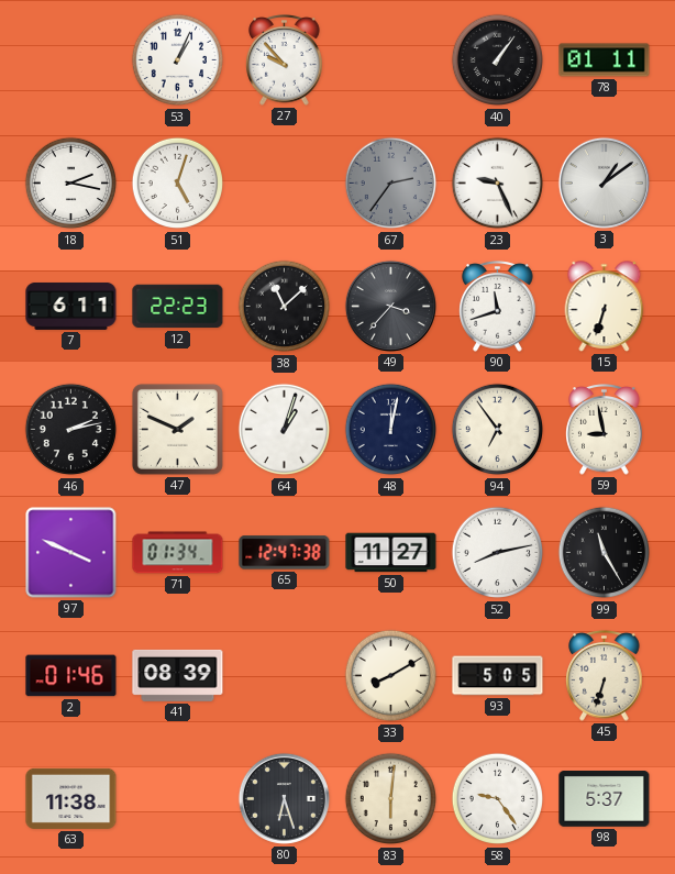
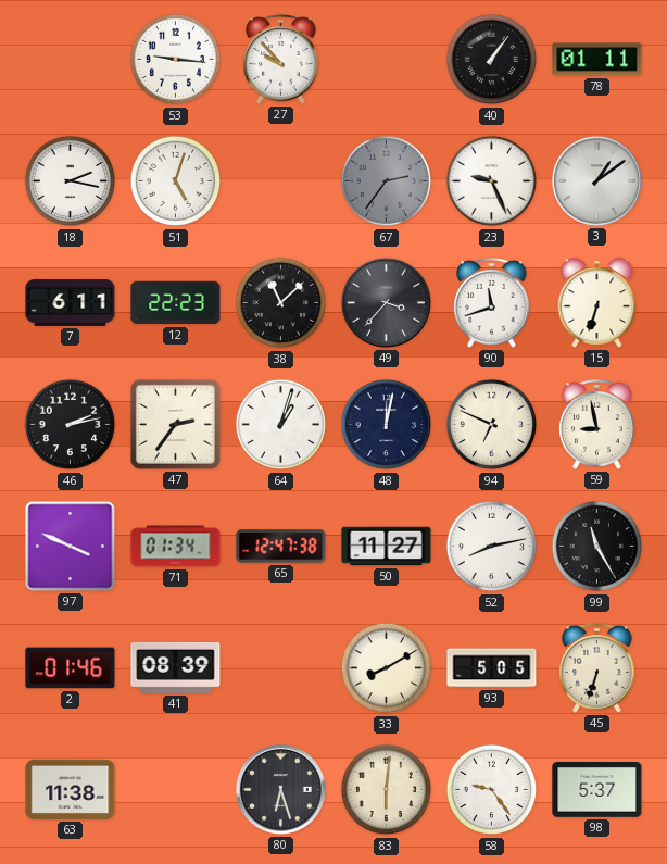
53: 1:04 -> 9:16 (176, 60)
47: 1:49 -> 2:36 (175, 424)
94: 6:54 -> 6:49 (492, 425)
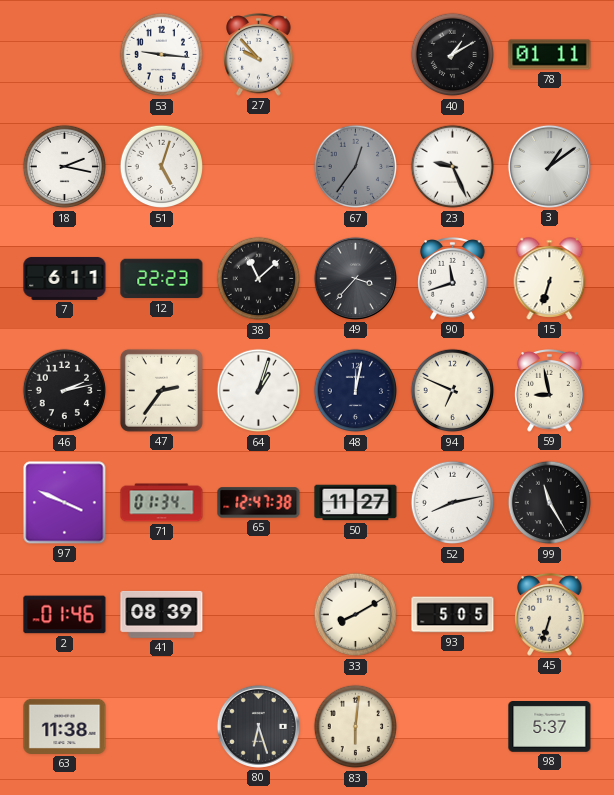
40: 1:06 -> 1:10 (453, 55)
67: 2:36 -> 12:36 (356, 167)
58: 9:24 -> none (492, 790)
